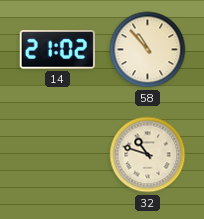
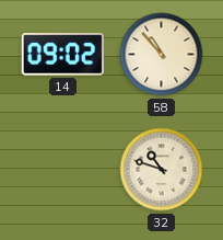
14: 21:02 -> 09:02 (62, 55)
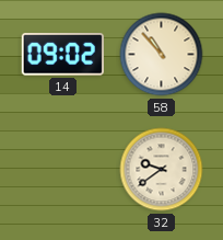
32: 10:48 -> 9:39 (162, 170)
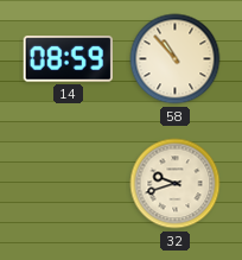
14: 09:02 -> 08:59 (68, 59)
32: 9:39 -> 9:42 (176, 184)
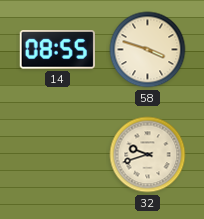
14: 08:59 -> 08:55 (57, 50)
58: 10:53 -> 3:48 (148, 50)
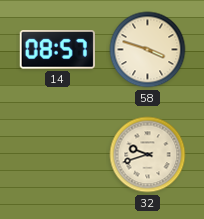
14: 08:55 -> 08:57 (57, 50)
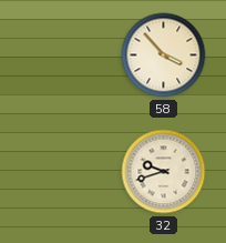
14: 08:57 -> none (57, 50)
58: 3:48 -> 3:53 (164, 55)
